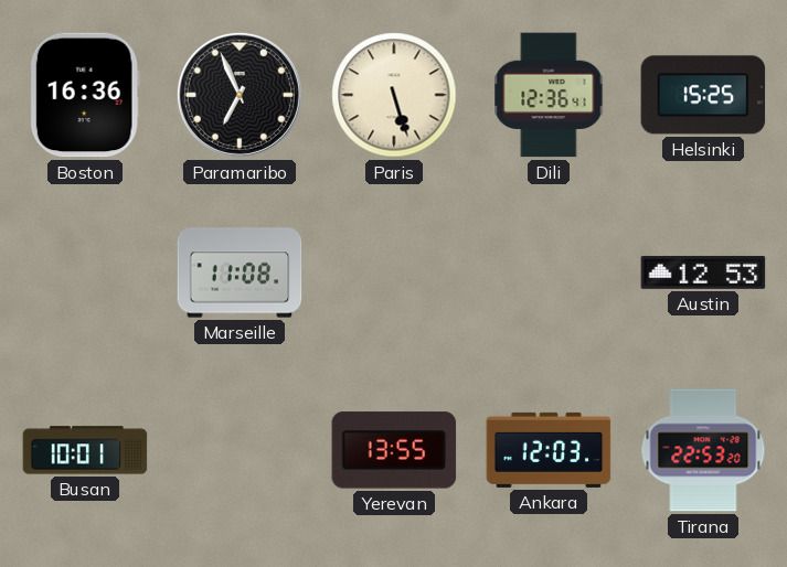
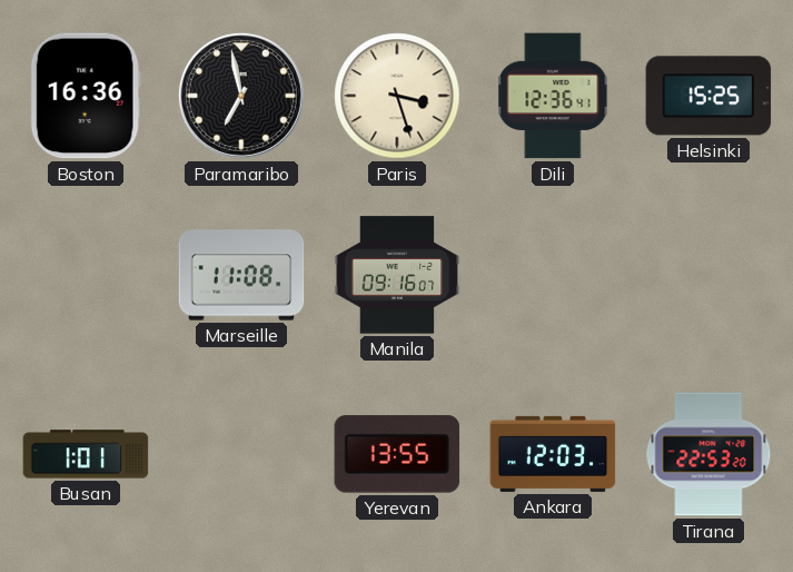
Paramaribo: 6:56 -> 6:58 (241, 96)
Paris: 5:27 -> 3:27 (397, 96)
Manila: none -> 09:16 (397, 275)
Austin: 12:53 -> none (703, 272)
Busan: 10:01 -> 1:01 (86, 454)
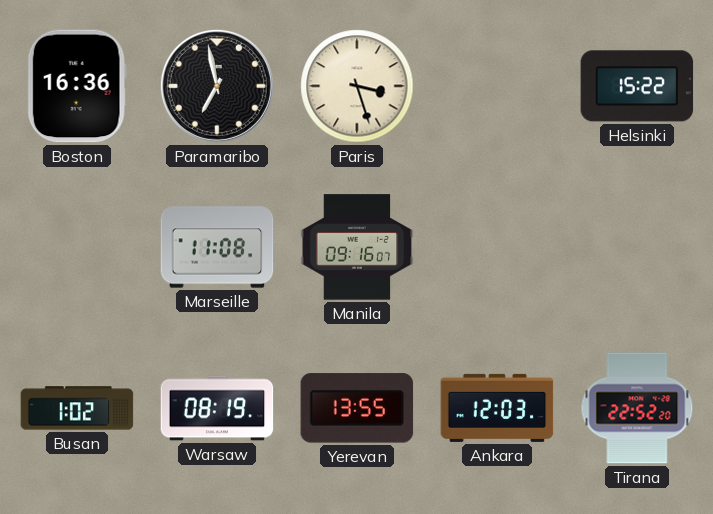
Dili: 12:36 -> none (553, 96)
Helsinki: 15:25 -> 15:22 (637, 86)
Busan: 1:01 -> 1:02 (77, 408)
Warsaw: none -> 08:19 (217, 408)
Tirana: 22:53 -> 22:52 (637, 408)
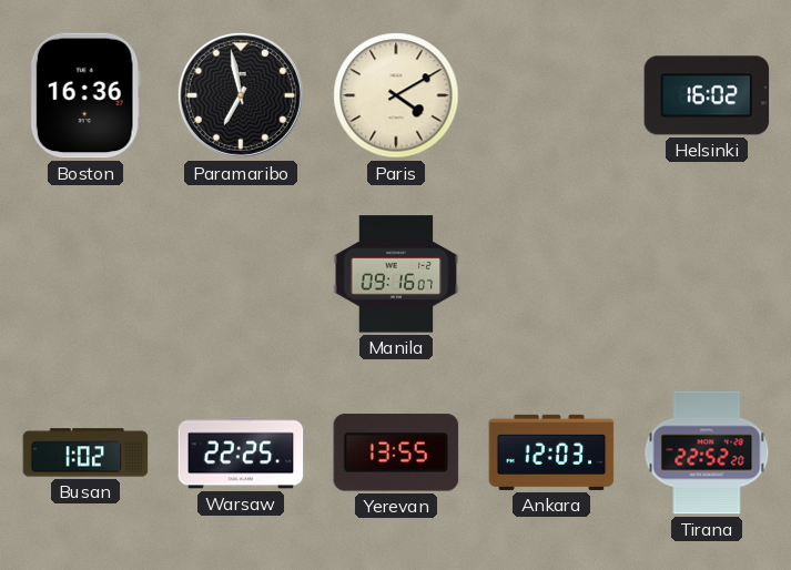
Paris: 3:27 -> 4:10 (396, 95)
Helsinki: 15:22 -> 16:02 (707, 95)
Marseille: 11:08 -> none (217, 247)
Warsaw: 08:19 -> 22:25 (241, 452)
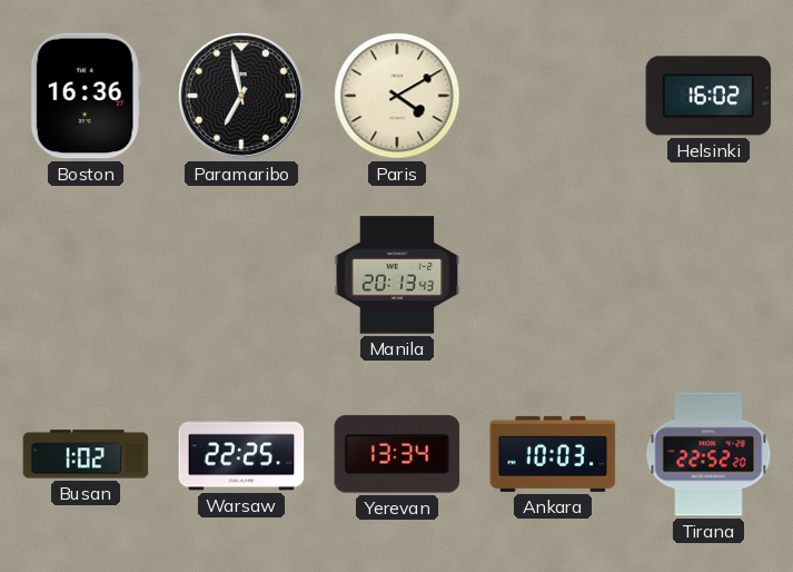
Manila: 09:16 -> 20:13 (397, 275)
Yerevan: 13:55 -> 13:34 (397, 454)
Ankara: 12:03 -> 10:03 (553, 454)
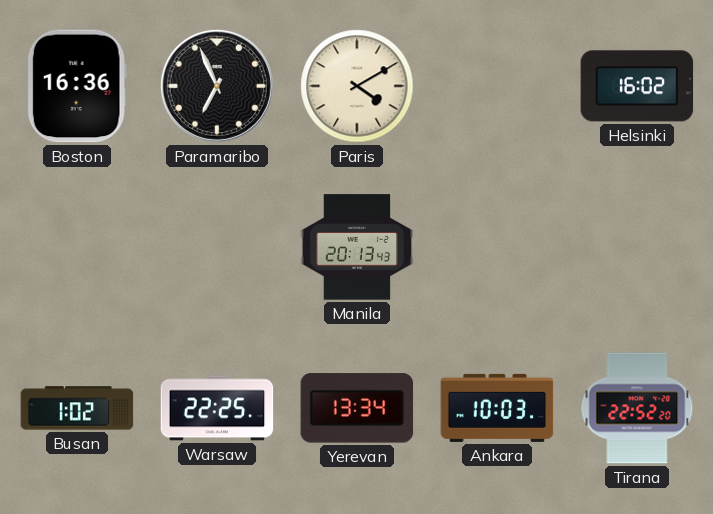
Paramaribo: 6:58 -> 6:56 (217, 86)
